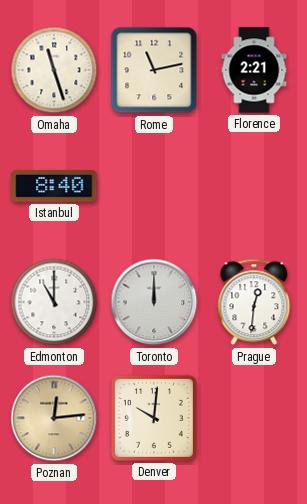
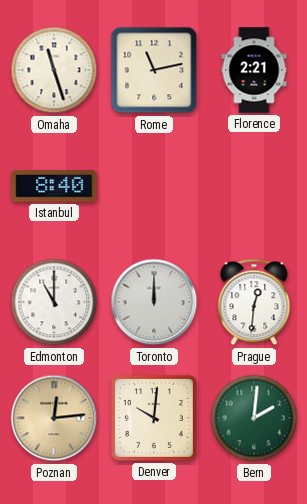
Bern: none -> 2:01 (254, 418)
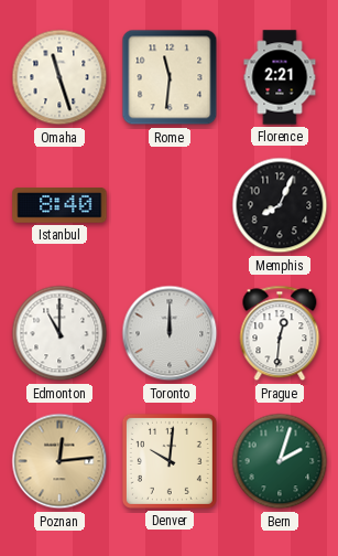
Rome: 11:13 -> 11:31 (170, 77)
Memphis: none -> 8:04 (280, 205)
Bern: 2:01 -> 2:03 (280, 461)
